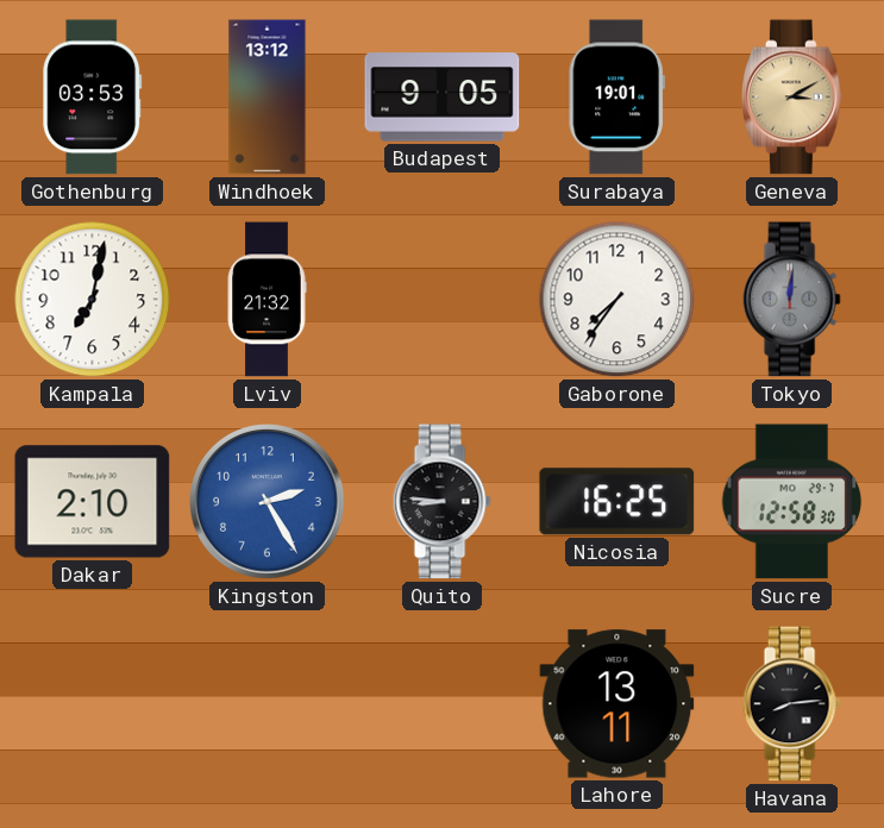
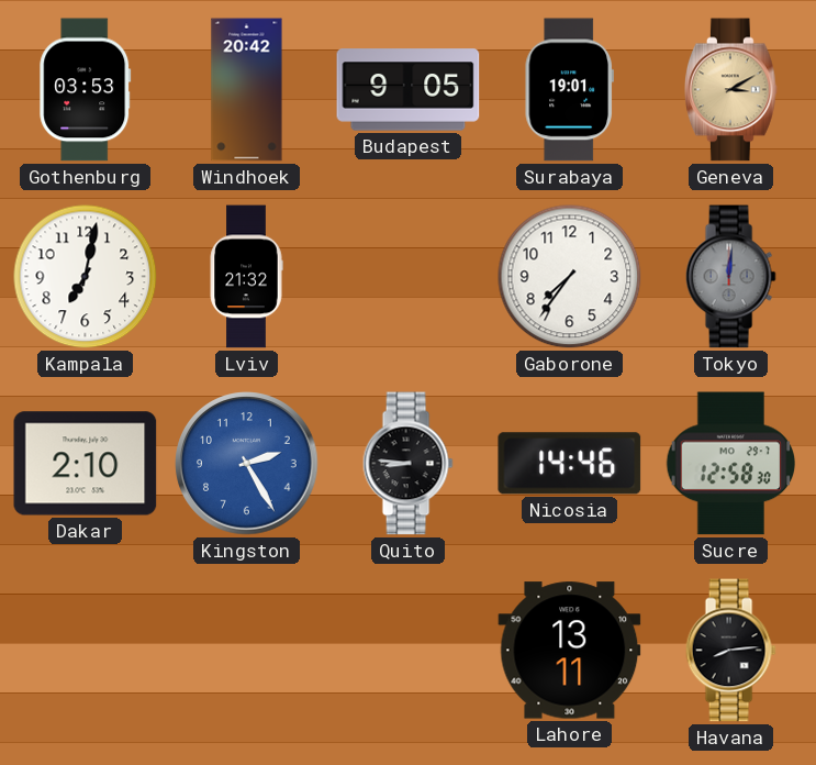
Windhoek: 13:12 -> 20:42 (247, 90)
Nicosia: 16:25 -> 14:46 (570, 464)
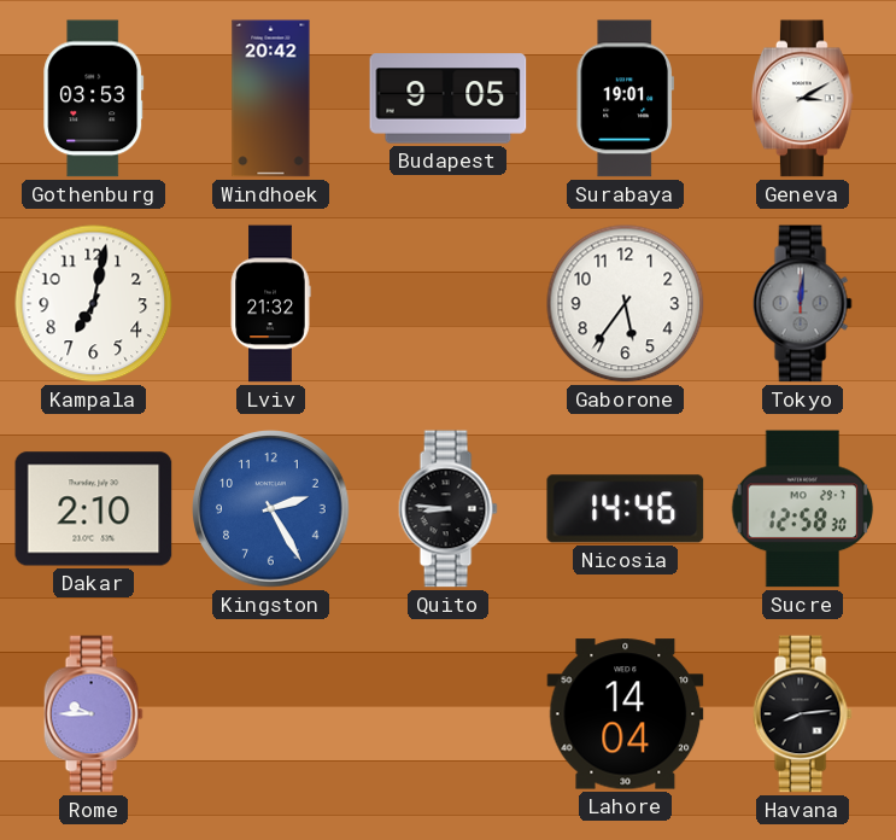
Geneva dial: champagne -> white (803, 99)
Gaborone: 7:36 -> 5:36 (626, 304)
Rome: none -> 9:45 (93, 714)
Lahore: 13:11 -> 14:04 (626, 714)
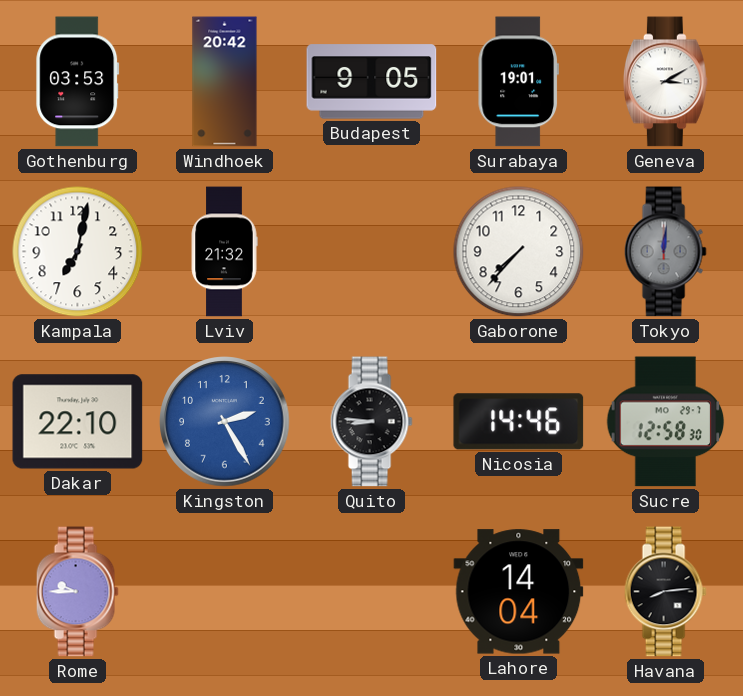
Gaborone: 5:36 -> 7:37 (519, 252)
Dakar: 2:10 -> 22:10 (78, 422)
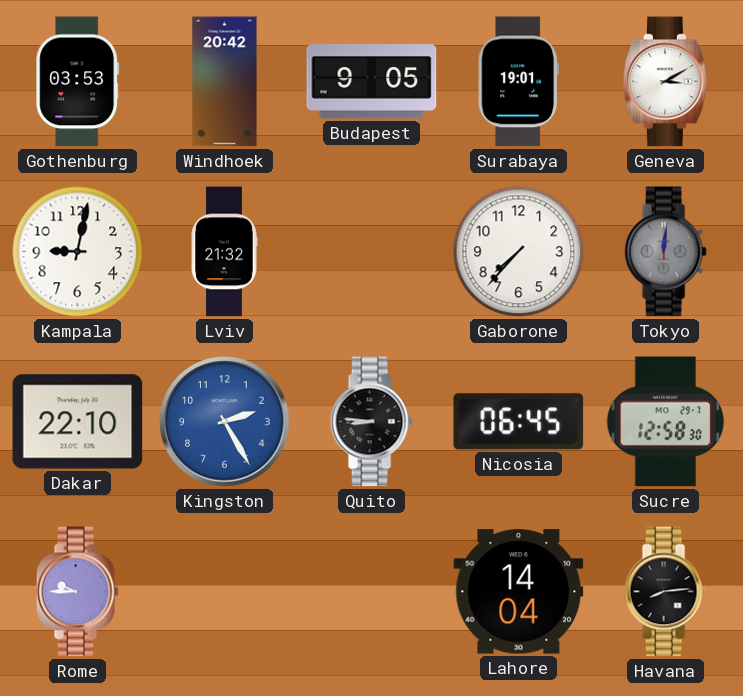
Kampala: 7:02 -> 9:02 (78, 252)
Nicosia: 14:46 -> 06:45 (519, 422)
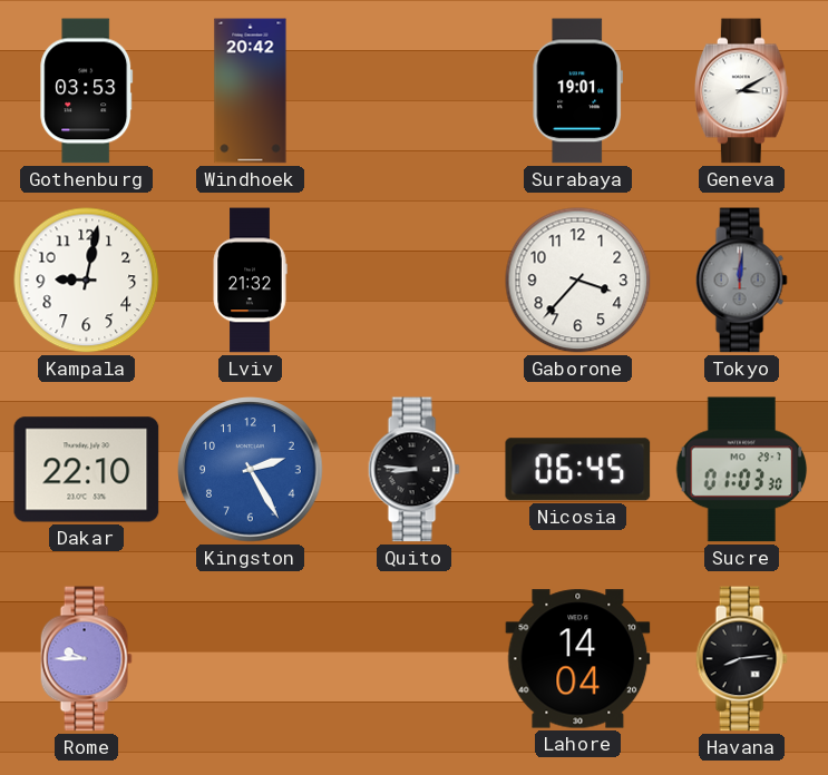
Budapest: 9:05 -> none (372, 82)
Gaborone: 7:37 -> 3:37 (578, 281)
Sucre: 12:58 -> 01:03 (742, 470)
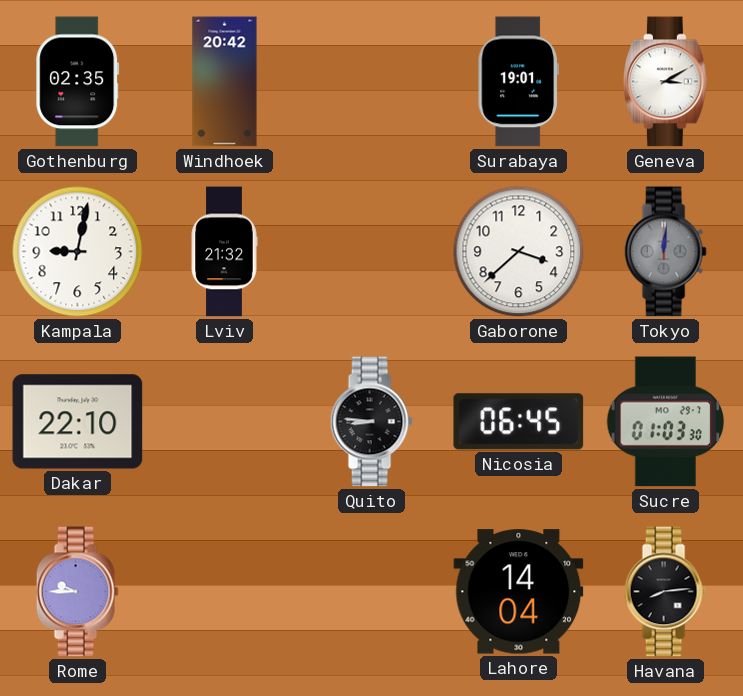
Gothenburg: 03:53 -> 02:35 (78, 82)
Gaborone: 3:37 -> 3:38 (519, 252)
Kingston: 2:25 -> none (251, 470)
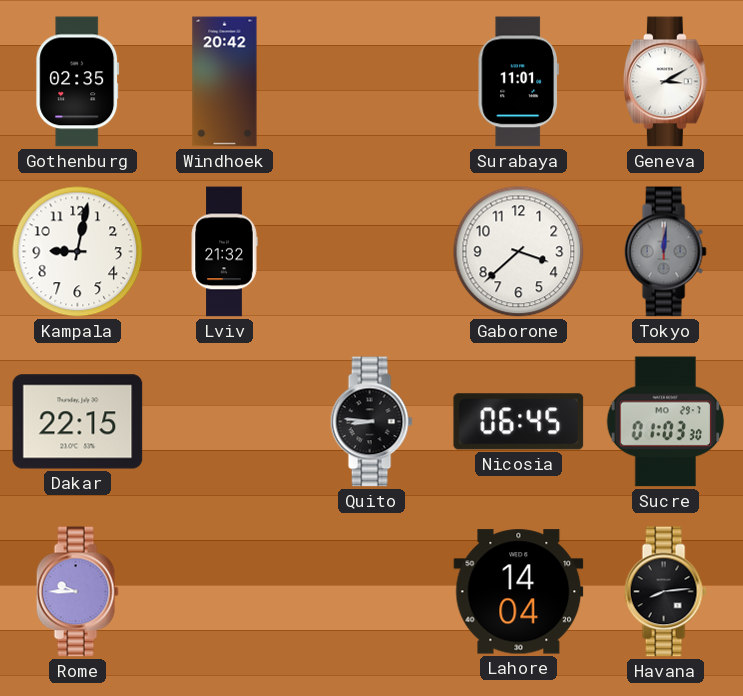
Surabaya: 19:01 -> 11:01 (518, 82)
Dakar: 22:10 -> 22:15 (78, 422)
